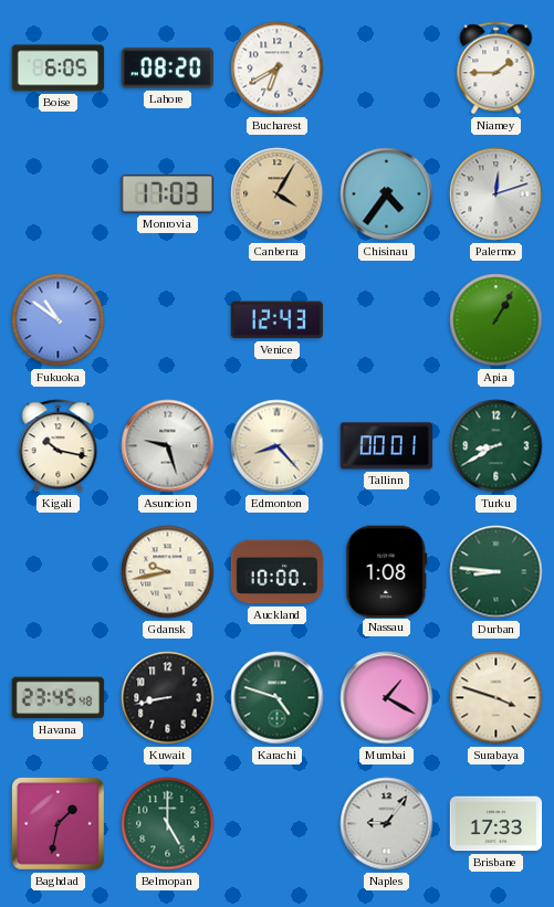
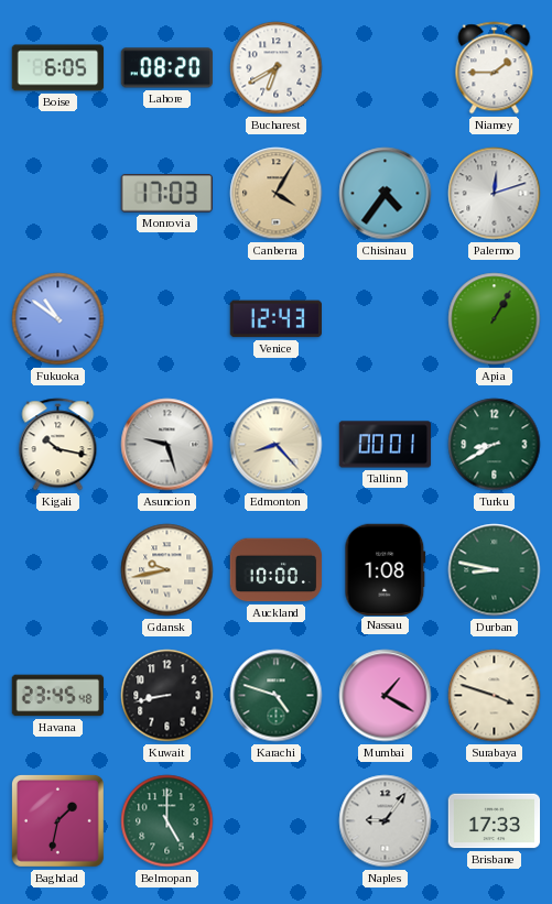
Durban: 8:46 -> 8:47 (495, 570)
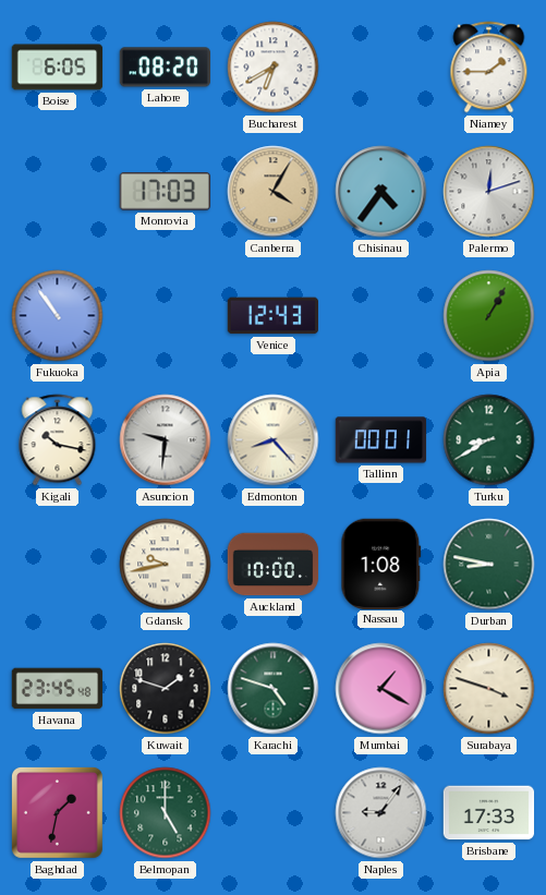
Fukuoka: 10:51 -> 10:54 (58, 316)
Asuncion: 9:27 -> 9:31 (166, 440)
Kuwait: 8:43 -> 1:48 (166, 689)
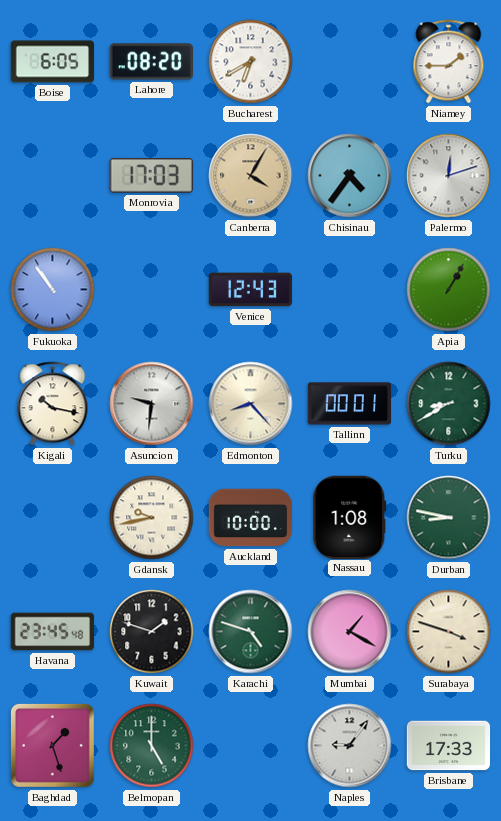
Baghdad: 1:32 -> 1:27 (53, 746)
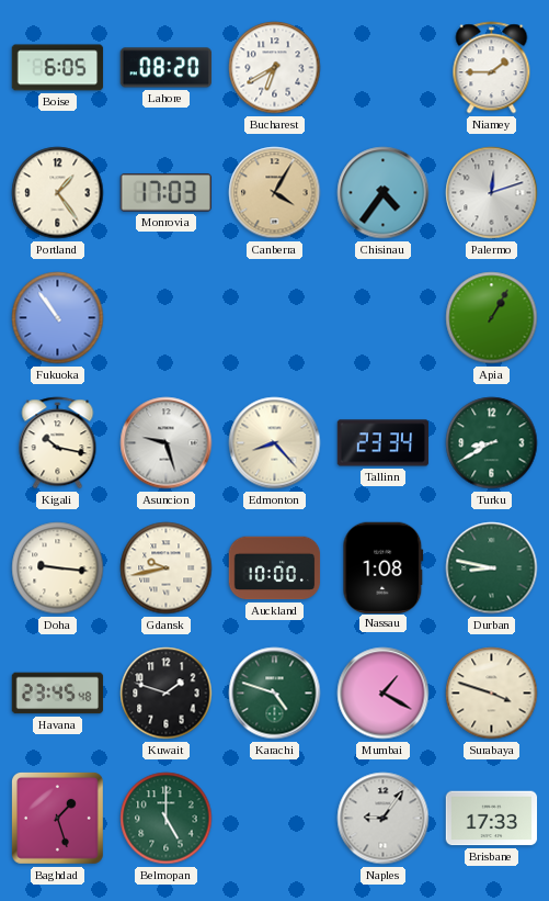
Portland: none -> 1:24 (58, 193)
Venice: 12:43 -> none (250, 290)
Asuncion: 9:31 -> 9:27 (167, 443)
Tallinn: 00:01 -> 23:34 (384, 443)
Doha: none -> 9:16 (58, 568)
